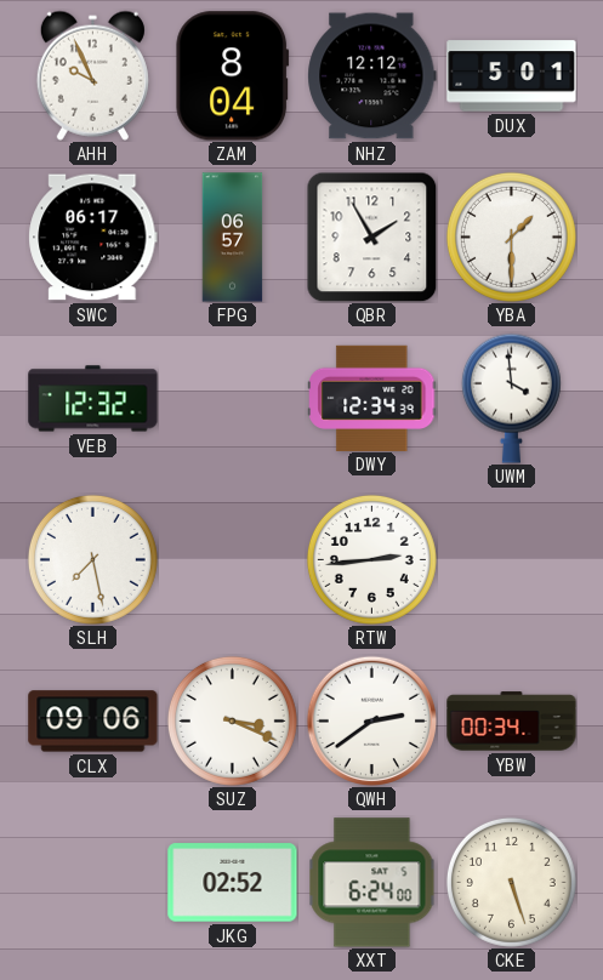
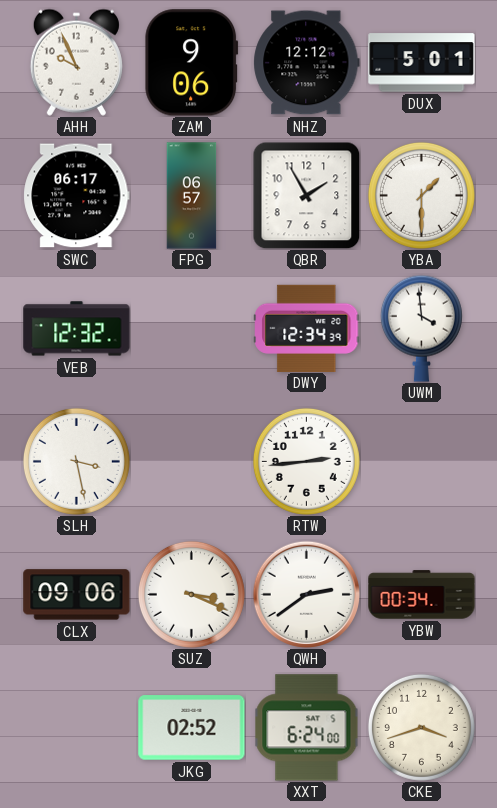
ZAM: 8:04 -> 9:06 (192, 63)
SLH: 7:28 -> 3:28 (76, 461)
CKE: 5:27 -> 3:42 (421, 727)
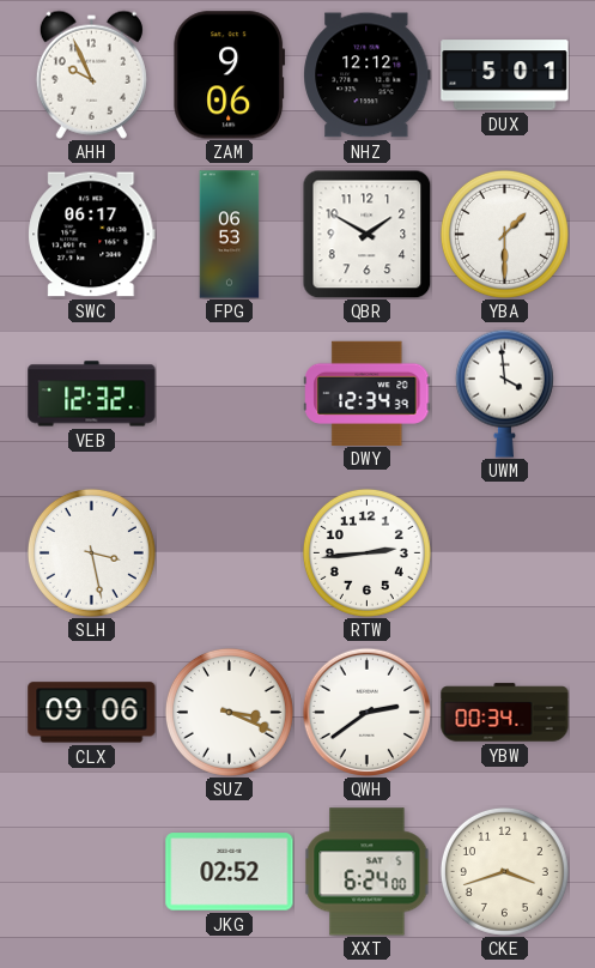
FPG: 06:57 -> 06:53 (230, 235)
QBR: 1:55 -> 1:50 (366, 234)
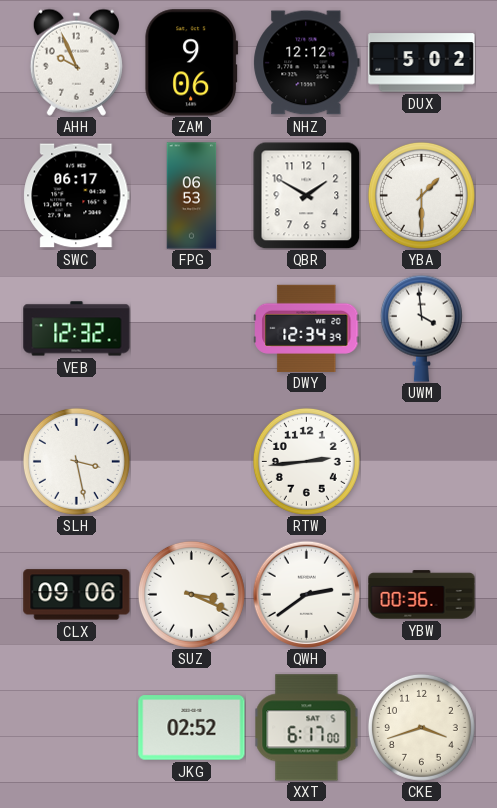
DUX: 5:01 -> 5:02 (422, 63)
YBW: 00:34 -> 00:36 (422, 595)
XXT: 6:24 -> 6:17 (307, 728)
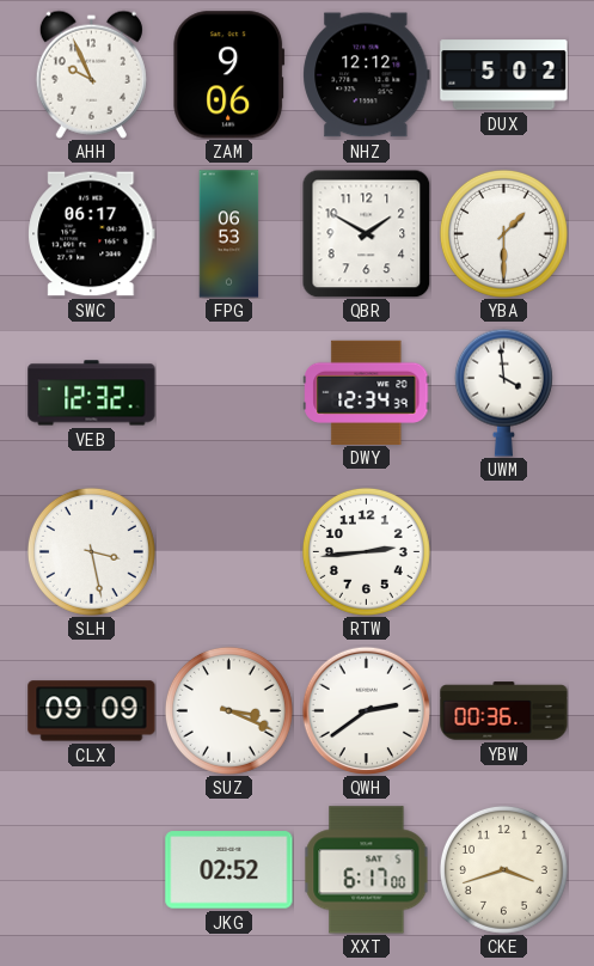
CLX: 09:06 -> 09:09 (92, 711)
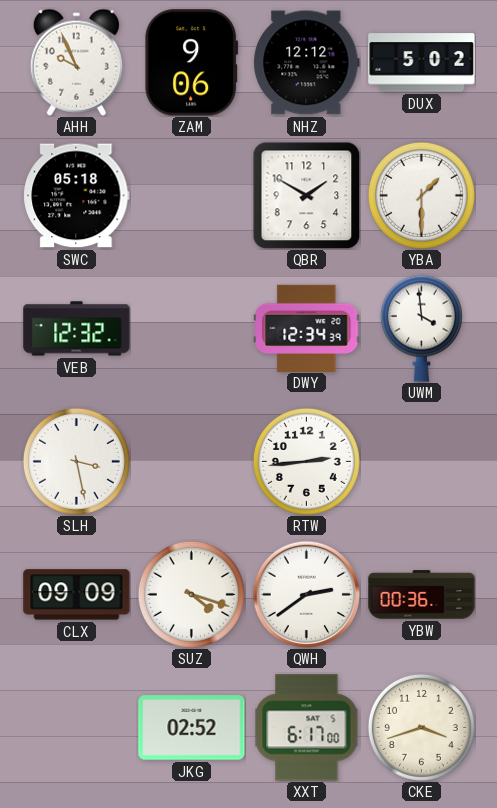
SWC: 06:17 -> 05:18 (77, 196)
FPG: 06:53 -> none (229, 234)
SUZ: 3:19 -> 4:18 (191, 594)
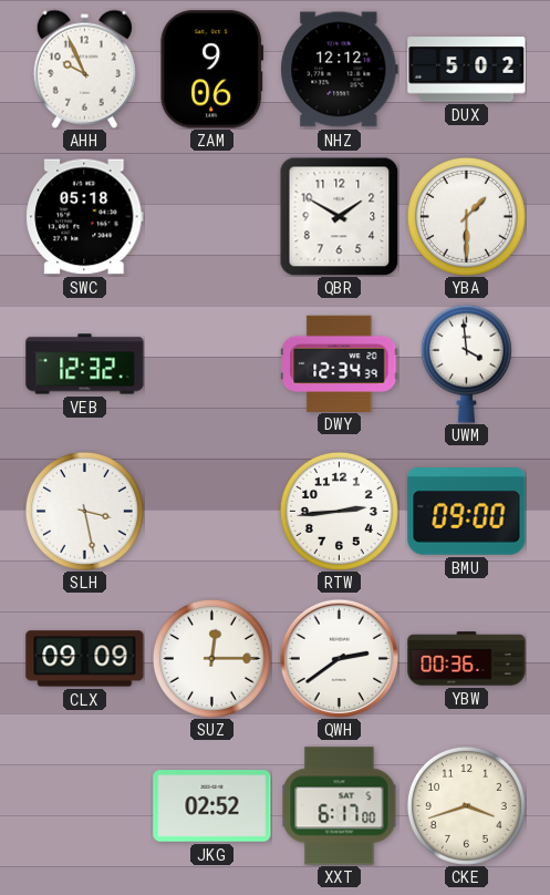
BMU: none -> 09:00 (467, 512)
SUZ: 4:18 -> 12:15 (211, 658)
